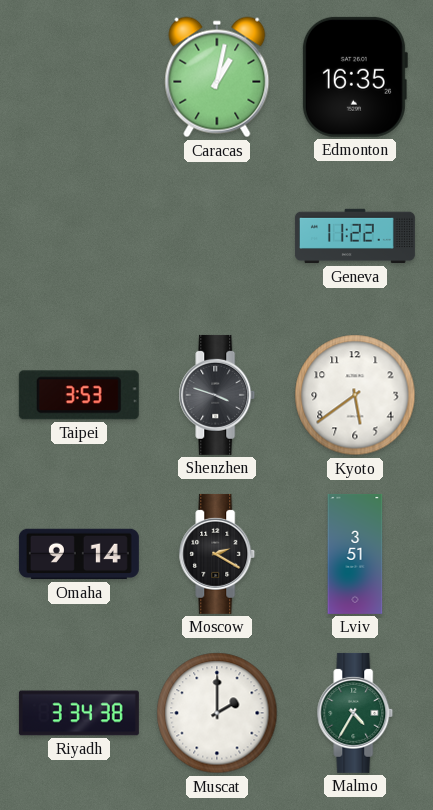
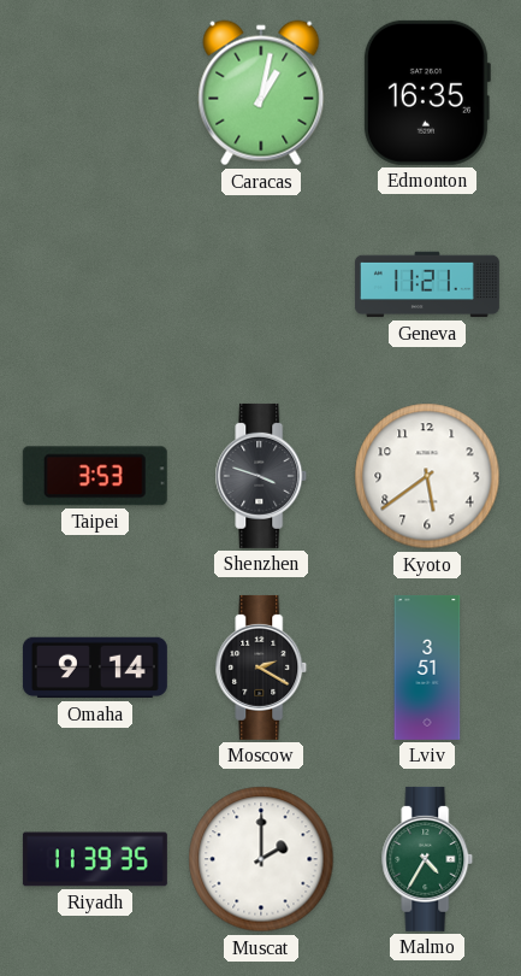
Geneva: 11:22 -> 11:21 (427, 284)
Riyadh: 3:34 -> 11:39 (95, 859)
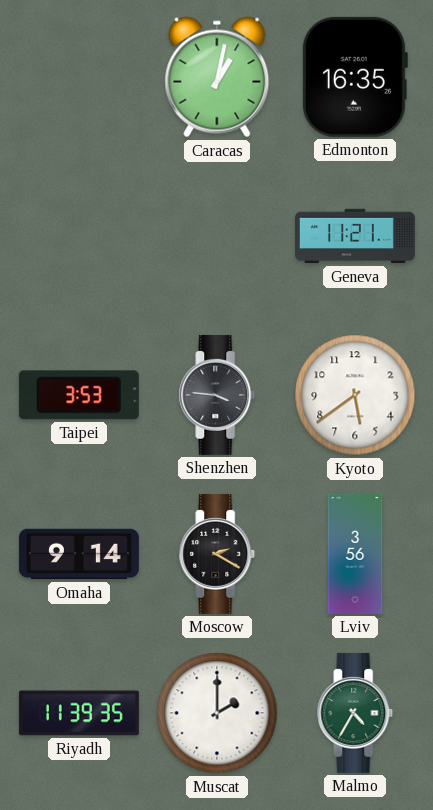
Shenzhen: 3:48 -> 3:46 (217, 395)
Lviv: 3:51 -> 3:56 (355, 554)
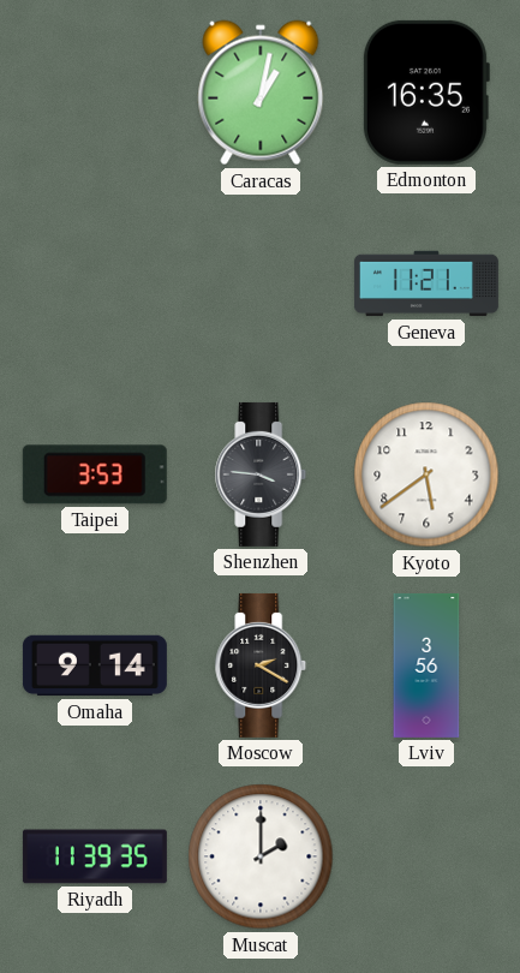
Malmo: 4:35 -> none (355, 713)
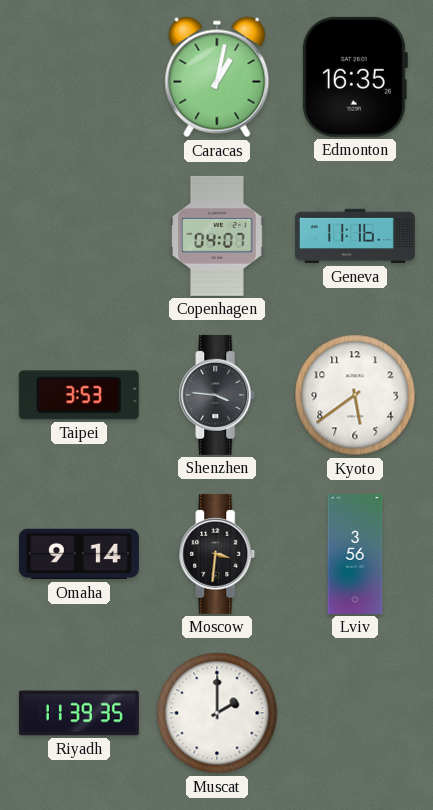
Copenhagen: none -> 04:07 (217, 236)
Geneva: 11:21 -> 11:16 (355, 236)
Moscow: 2:20 -> 3:31 (217, 554)
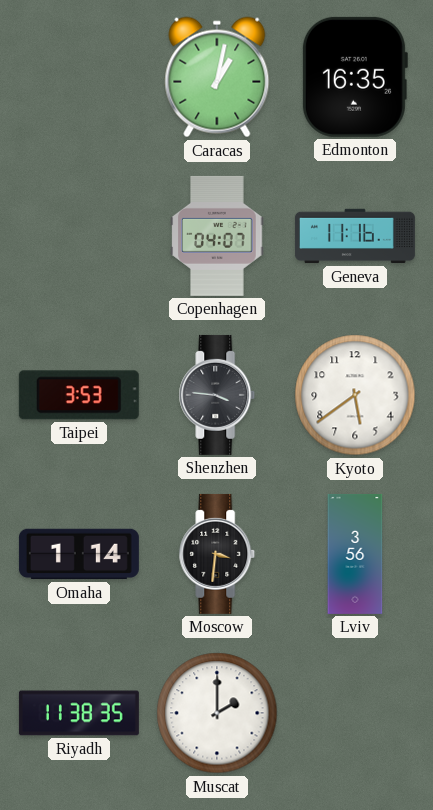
Omaha: 9:14 -> 1:14 (79, 554)
Riyadh: 11:39 -> 11:38 (79, 713)
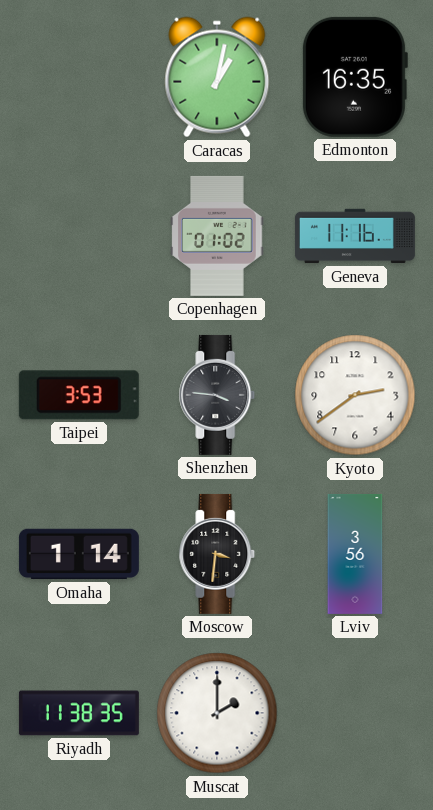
Copenhagen: 04:07 -> 01:02 (217, 236)
Kyoto: 5:39 -> 2:39 (355, 395)
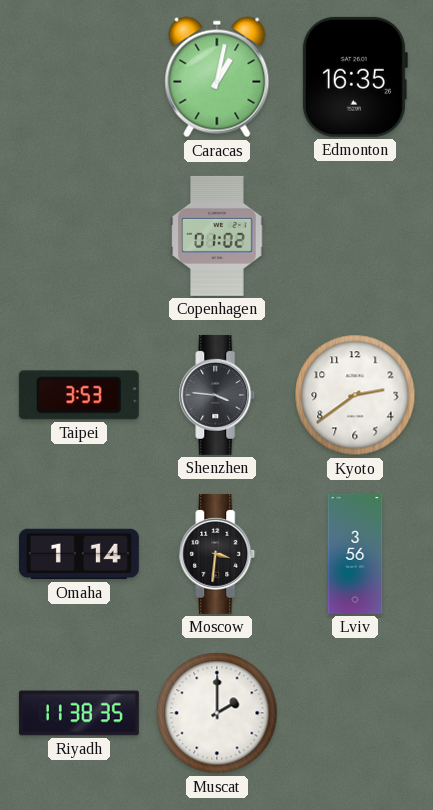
Geneva: 11:16 -> none (355, 236)
